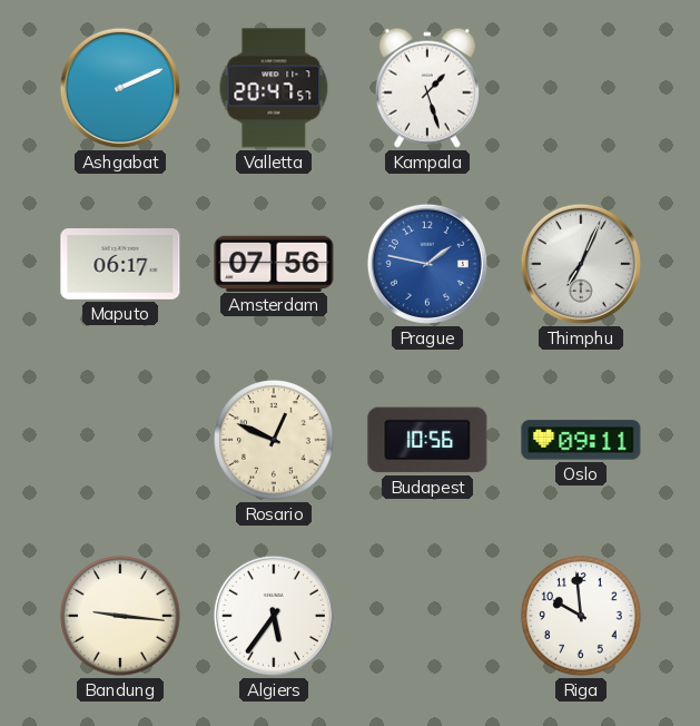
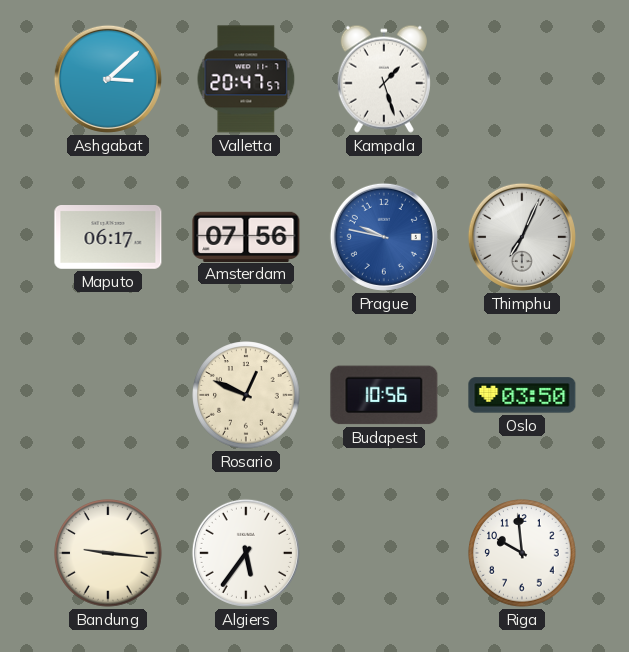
Ashgabat: 2:11 -> 3:08 (108, 79)
Prague: 1:47 -> 9:47 (384, 237)
Oslo: 09:11 -> 03:50 (522, 395)
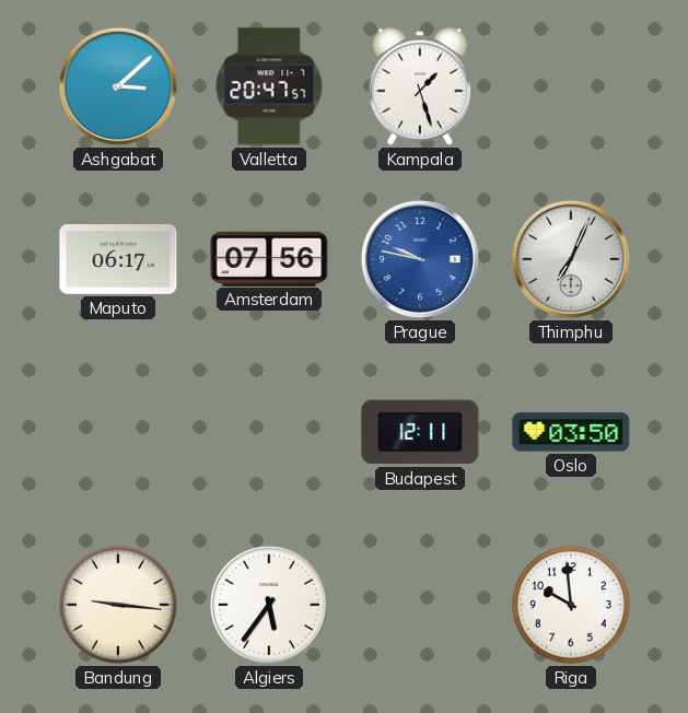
Rosario: 12:49 -> none (246, 395)
Budapest: 10:56 -> 12:11 (420, 432)
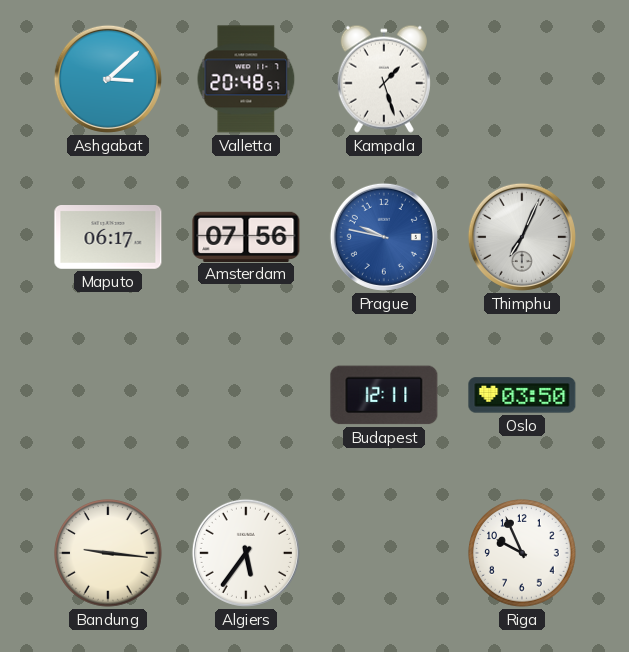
Valletta: 20:47 -> 20:48 (246, 79)
Riga: 9:59 -> 9:56 (522, 553)
